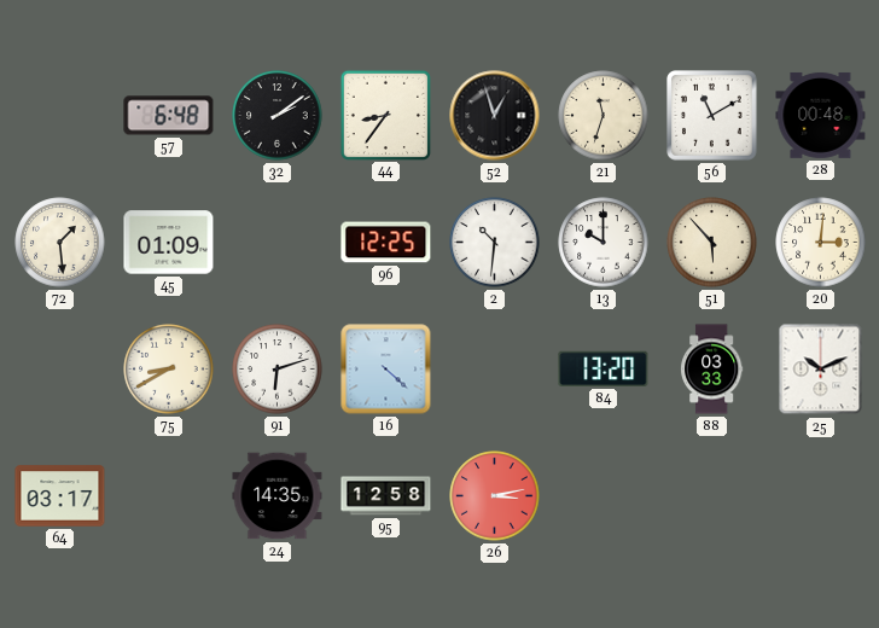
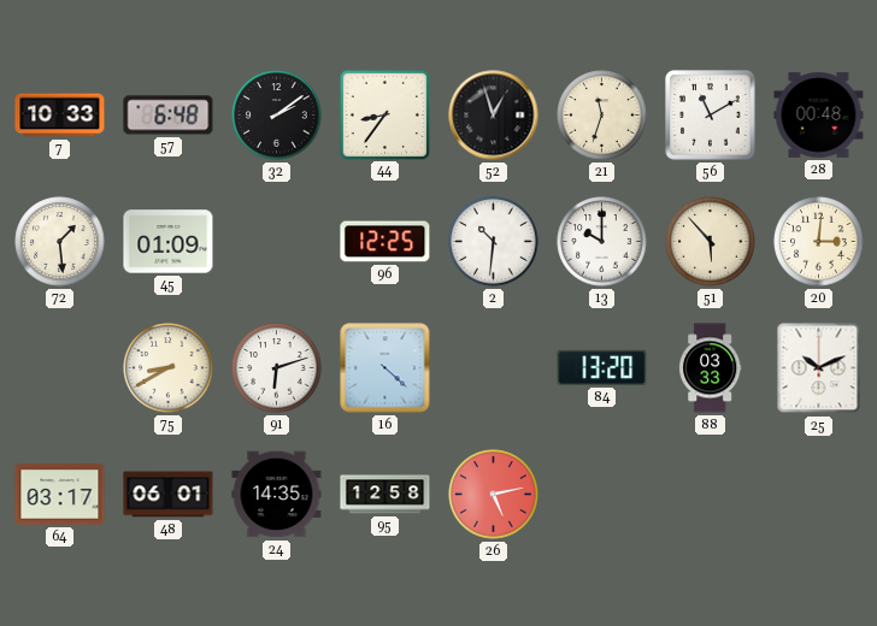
7: none -> 10:33 (60, 116)
48: none -> 06:01 (169, 495)
26: 3:13 -> 5:13 (494, 495)
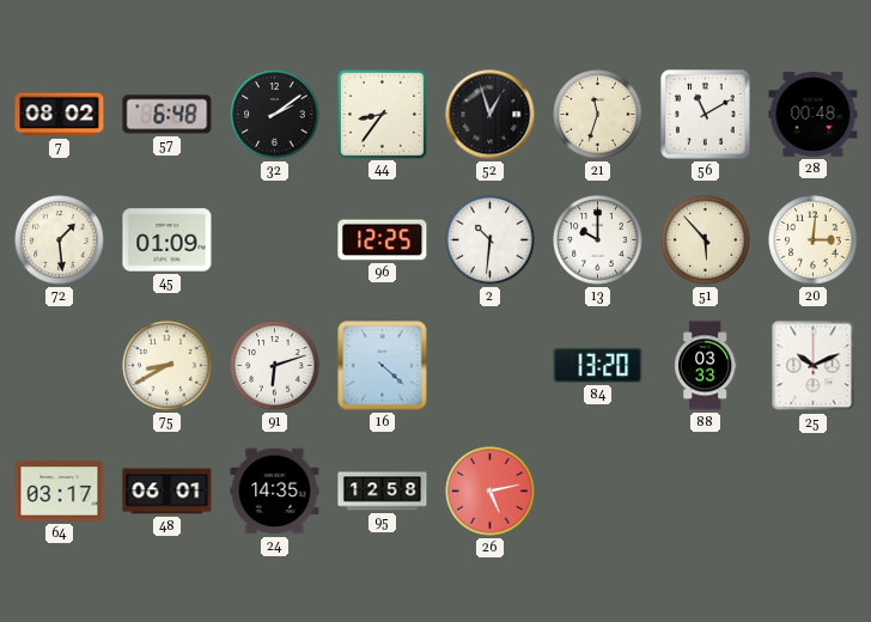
7: 10:33 -> 08:02 (60, 115)
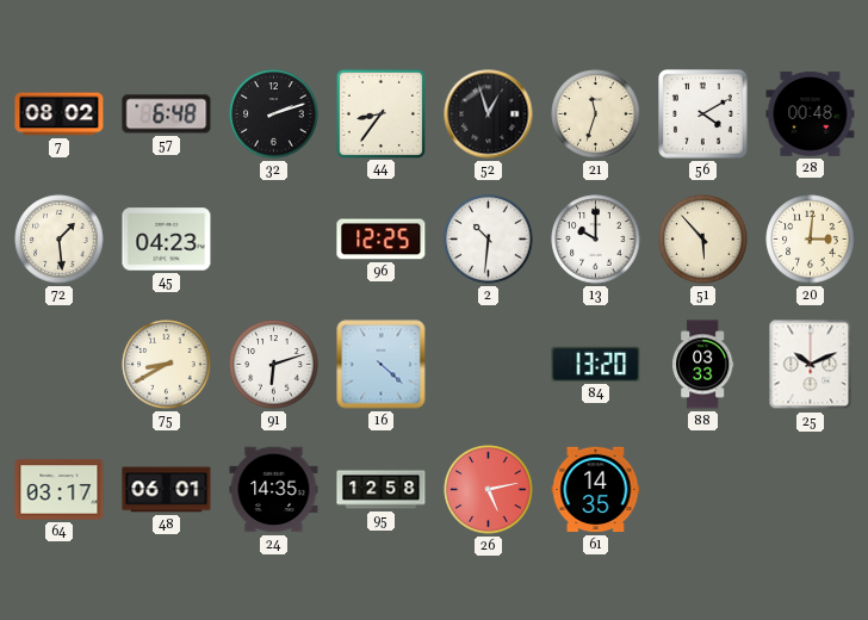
32: 2:09 -> 2:12 (274, 114)
56: 11:10 -> 4:10 (703, 114)
45: 01:09 -> 04:23 (167, 240)
61: none -> 14:35 (596, 490)
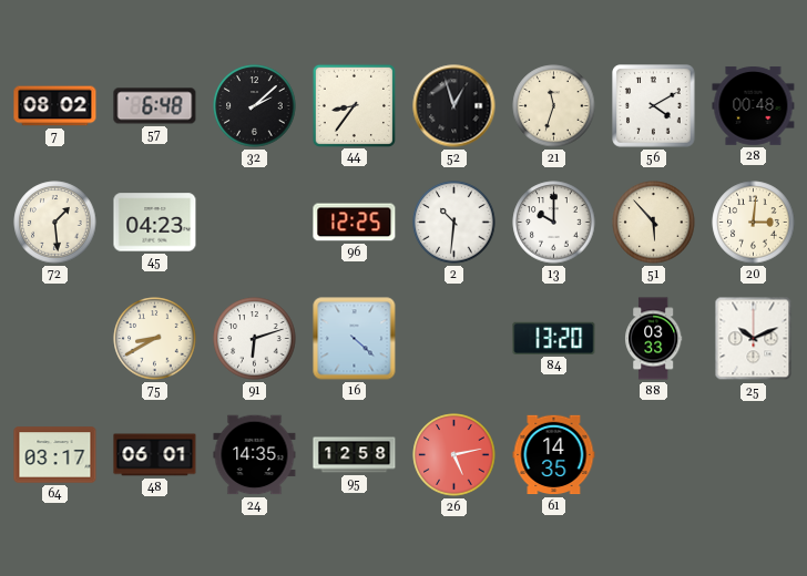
32: 2:12 -> 2:08 (255, 106)
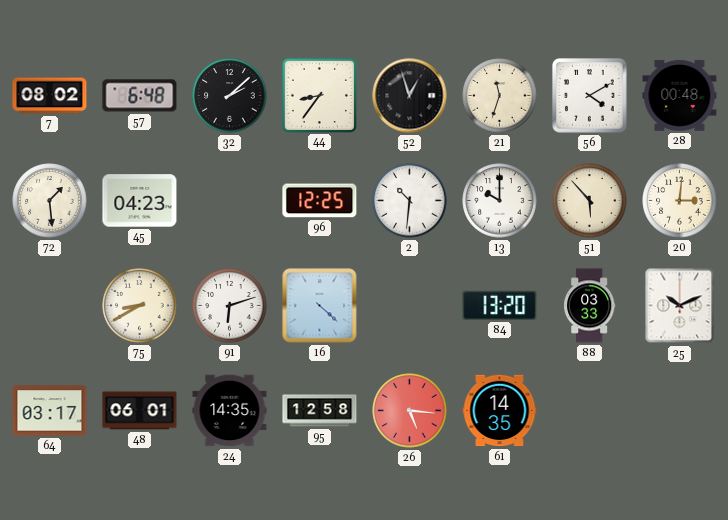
26: 5:13 -> 5:16 (410, 411)
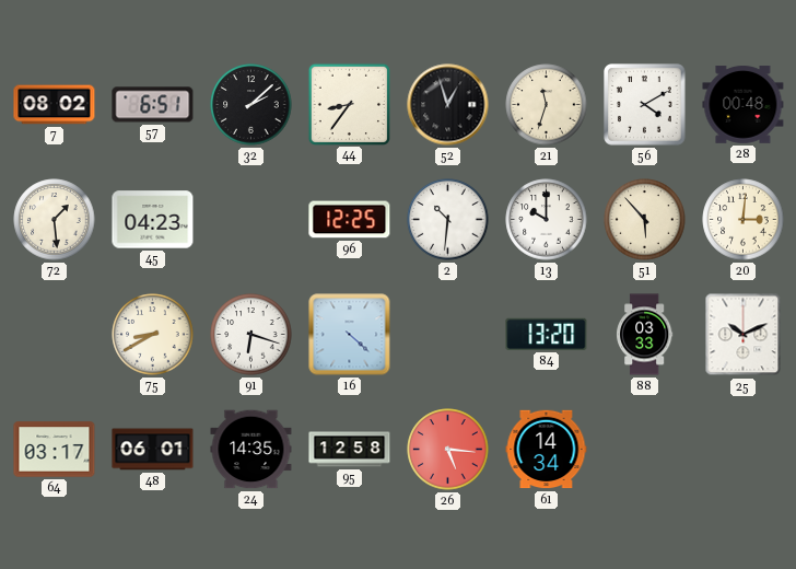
57: 6:48 -> 6:51 (153, 105)
91: 6:12 -> 6:18 (251, 335)
61: 14:35 -> 14:34 (547, 450)
